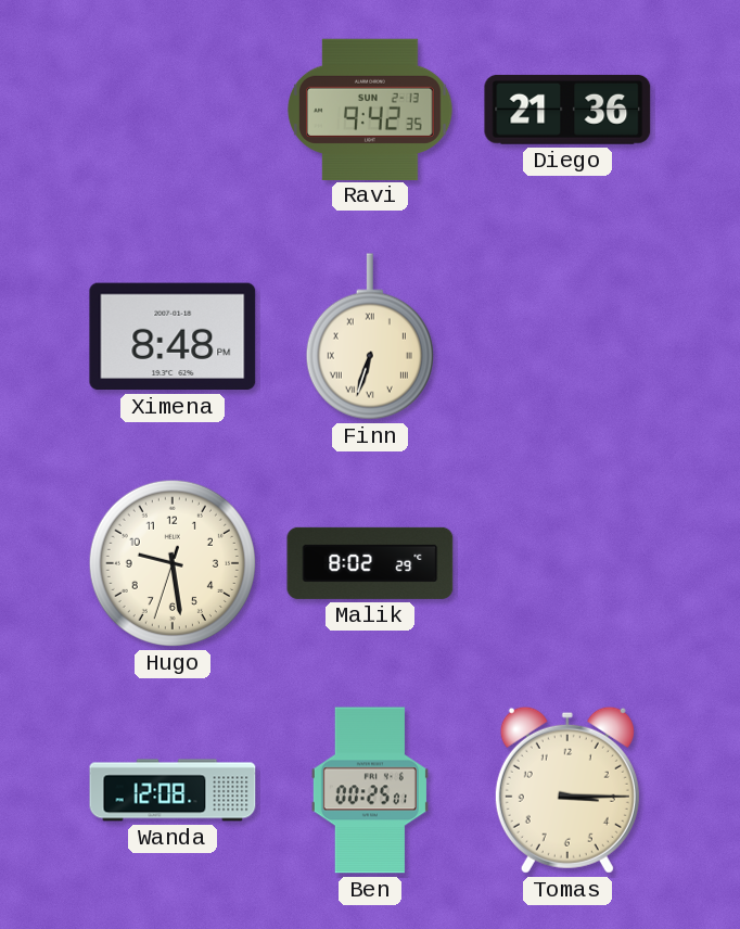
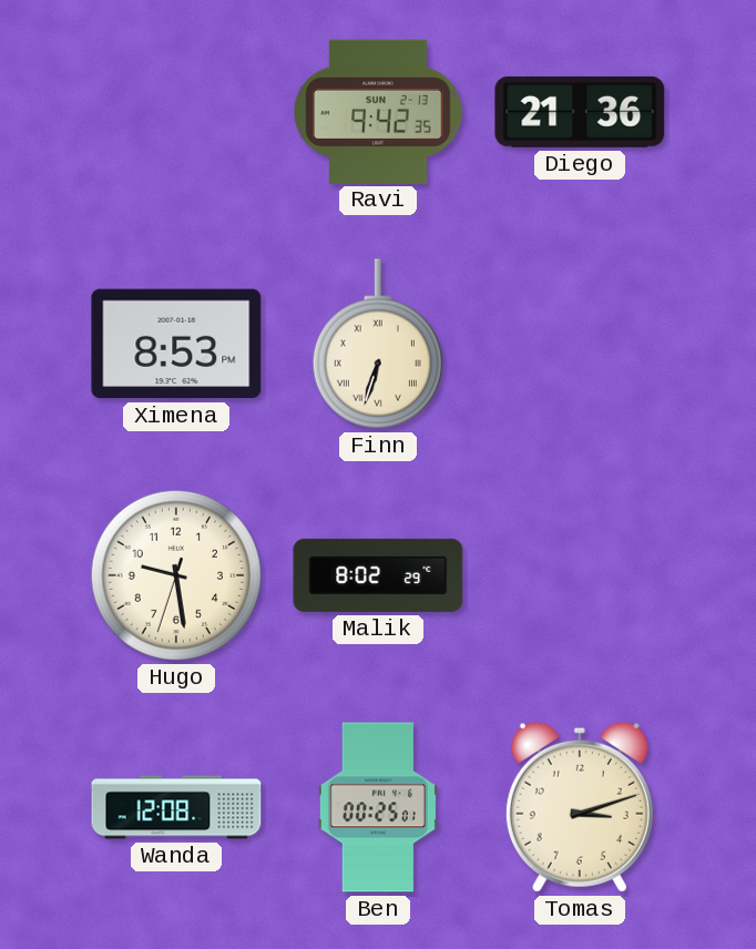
Ximena: 8:48 -> 8:53 (176, 344)
Tomas: 3:15 -> 3:12 (580, 807)
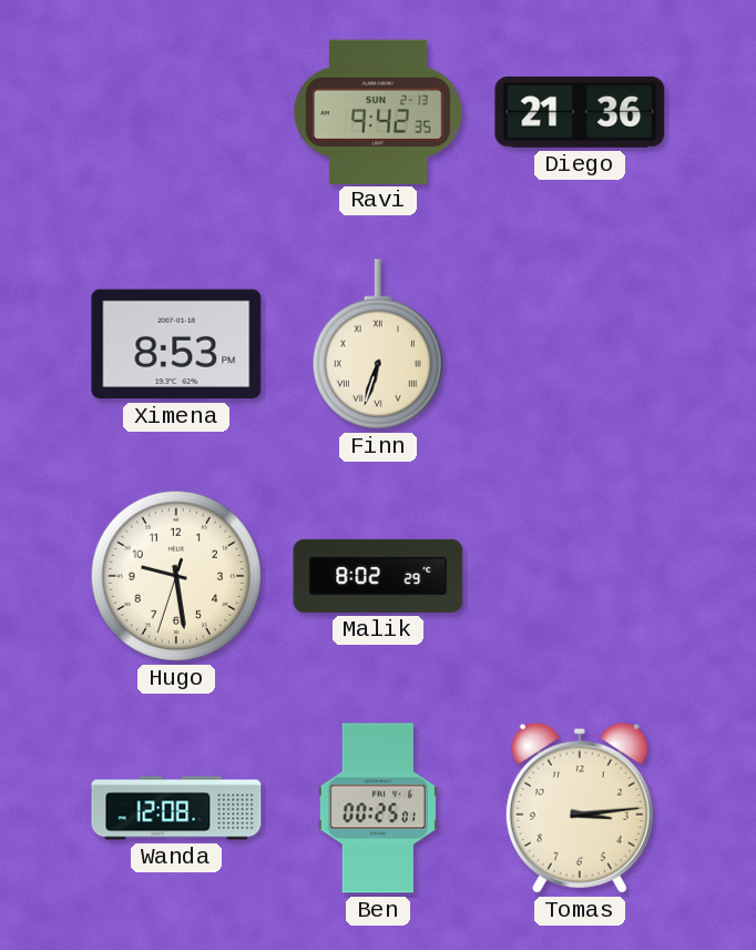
Tomas: 3:12 -> 3:14 (580, 808)
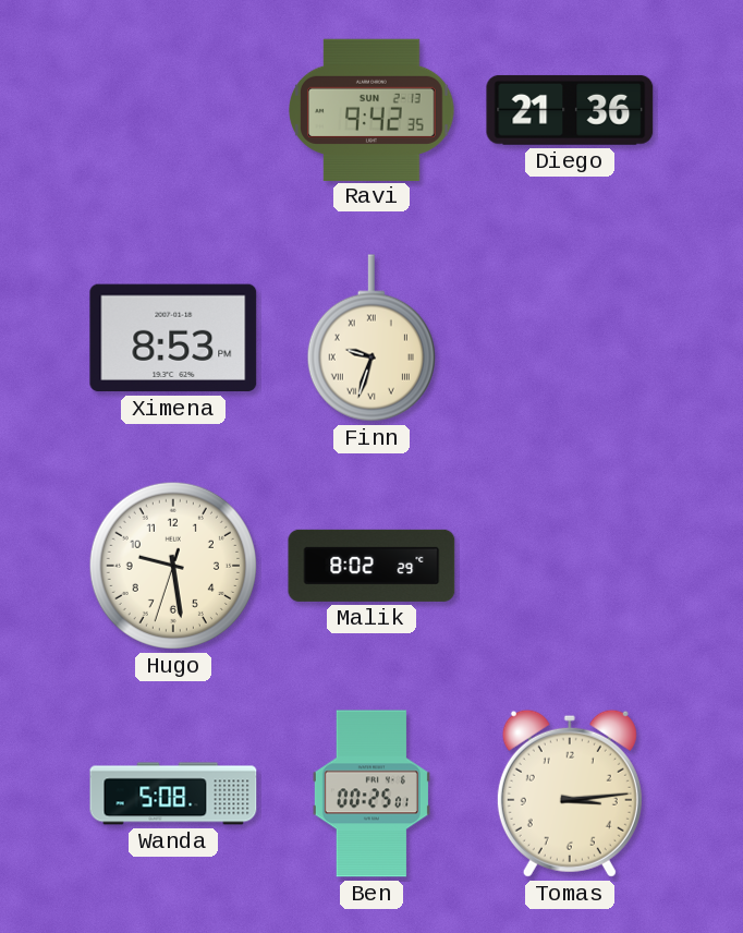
Finn: 6:33 -> 9:33 (371, 338)
Wanda: 12:08 -> 5:08 (173, 793)
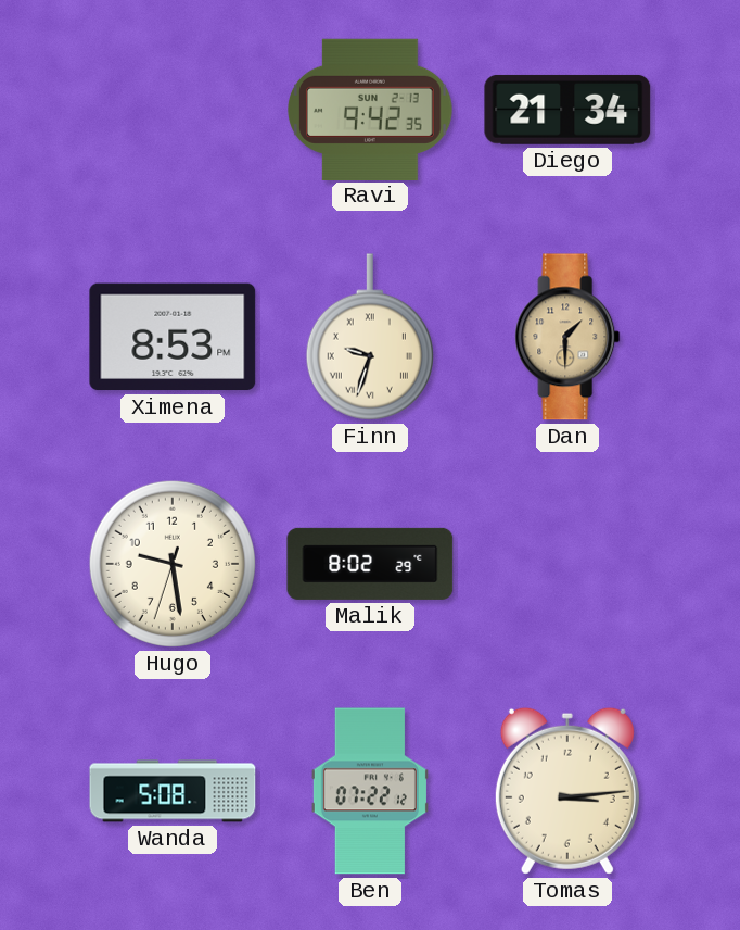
Diego: 21:36 -> 21:34 (567, 110)
Dan: none -> 1:30 (567, 337)
Ben: 00:25 -> 07:22 (370, 791)
